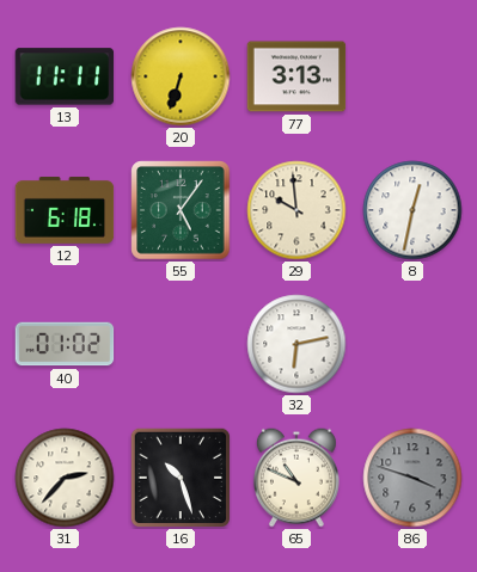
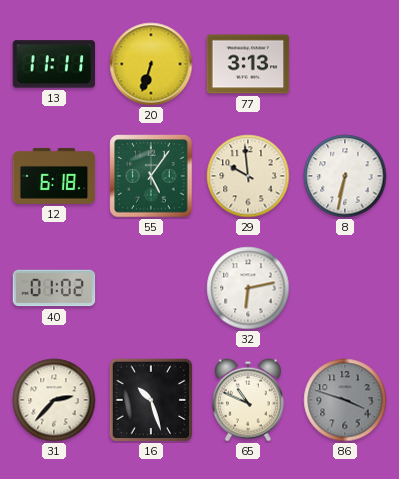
8: 12:32 -> 6:32 (345, 176)
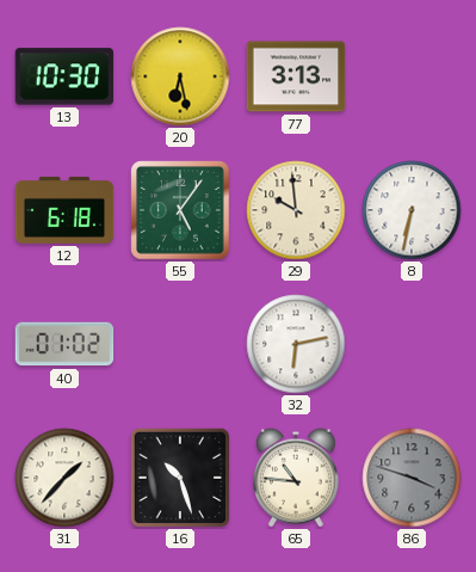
13: 11:11 -> 10:30 (64, 76)
20: 6:33 -> 6:28 (180, 76)
31: 2:37 -> 1:37 (64, 478)
65: 10:49 -> 10:46 (296, 478)
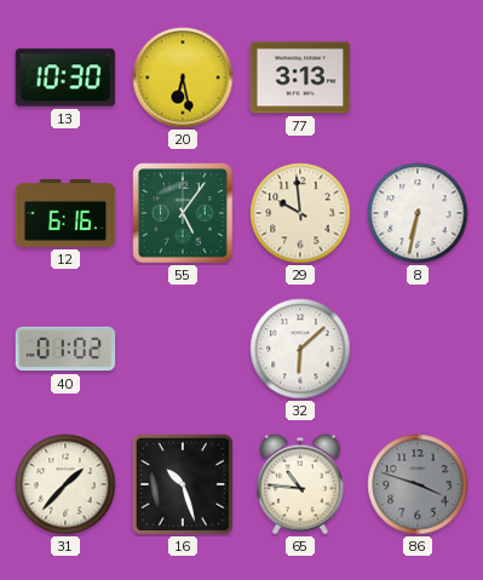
12: 6:18 -> 6:16 (65, 213)
32: 6:13 -> 6:08 (300, 349)
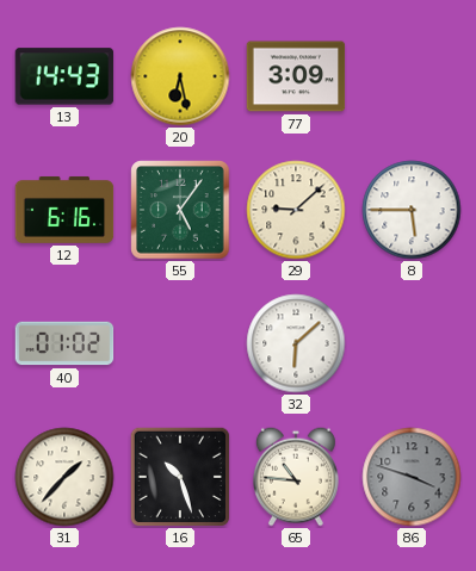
13: 10:30 -> 14:43 (64, 76)
77: 3:13 -> 3:09 (296, 76)
29: 9:59 -> 9:08 (296, 210)
8: 6:32 -> 5:45 (412, 210)
